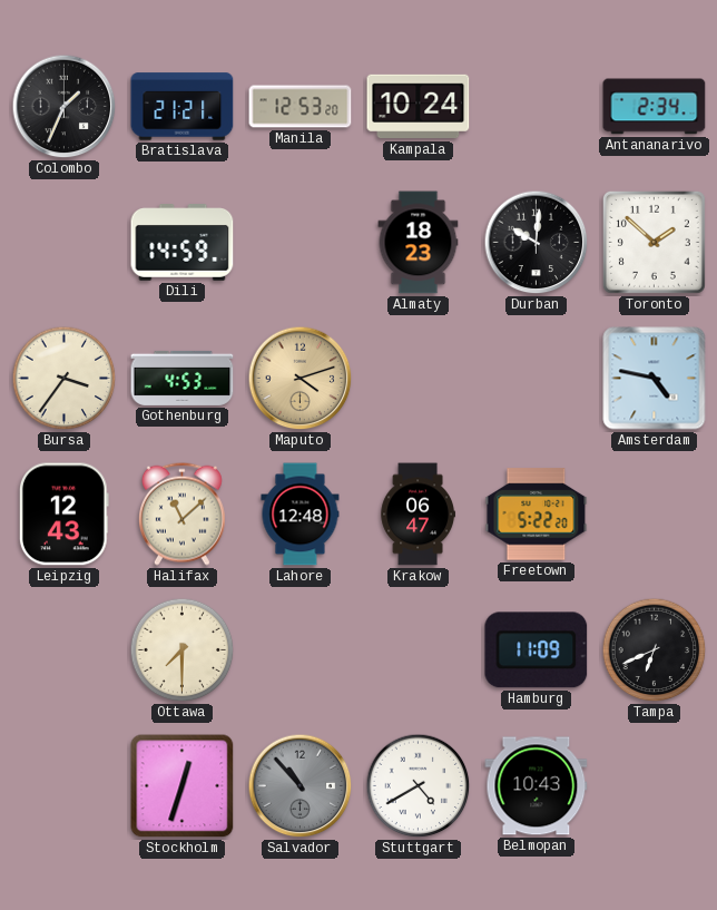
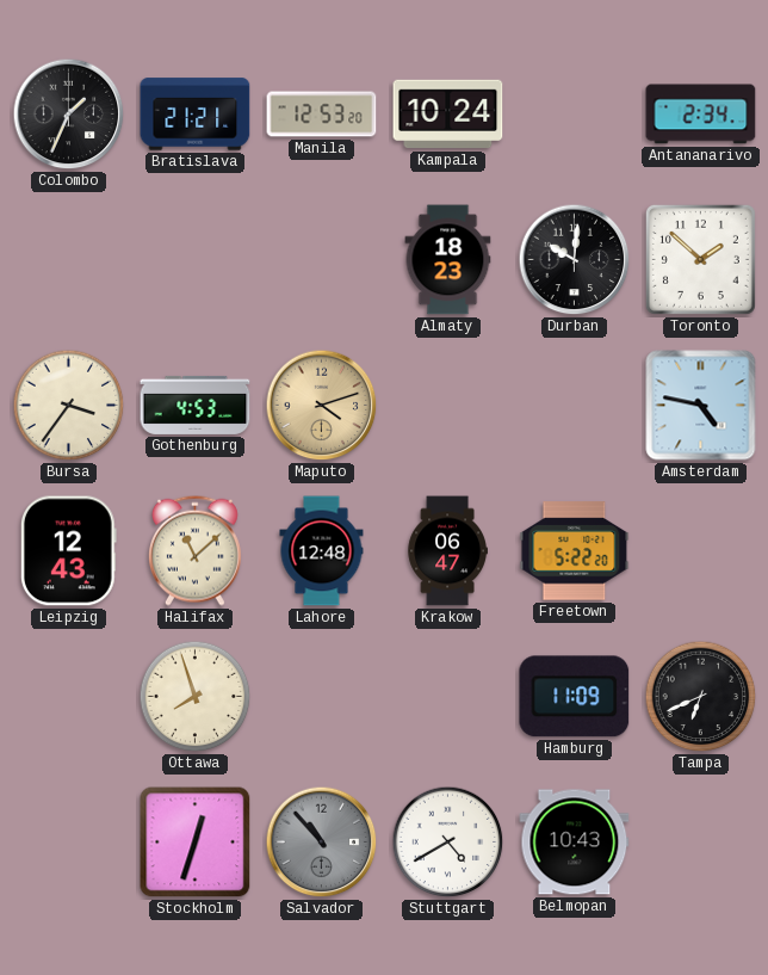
Dili: 14:59 -> none (183, 243)
Ottawa: 7:30 -> 7:57 (196, 697)
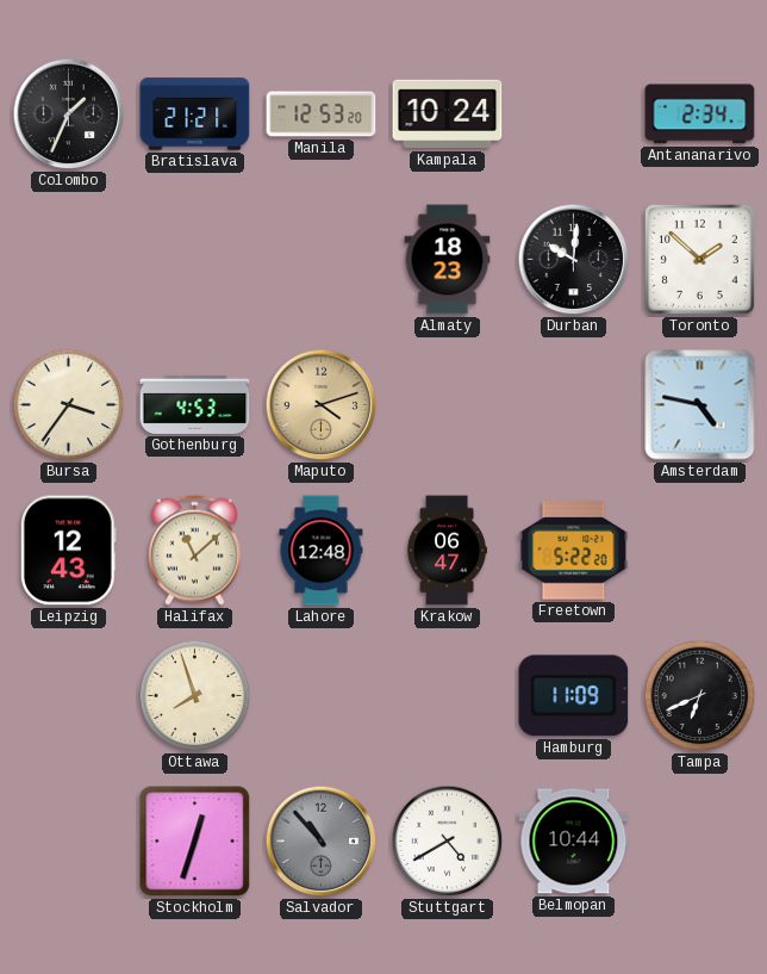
Belmopan: 10:43 -> 10:44 (574, 842)
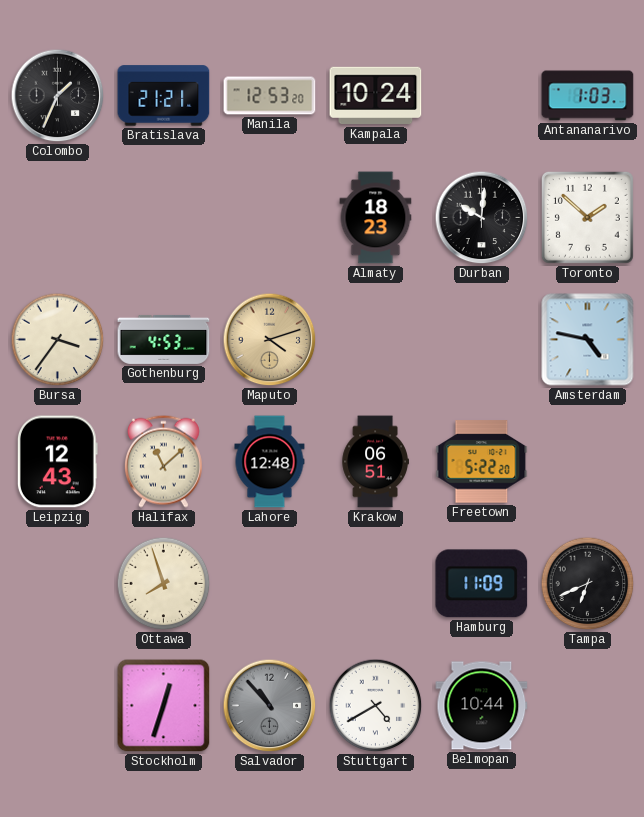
Antananarivo: 2:34 -> 1:03 (588, 96)
Krakow: 06:47 -> 06:51 (375, 462)
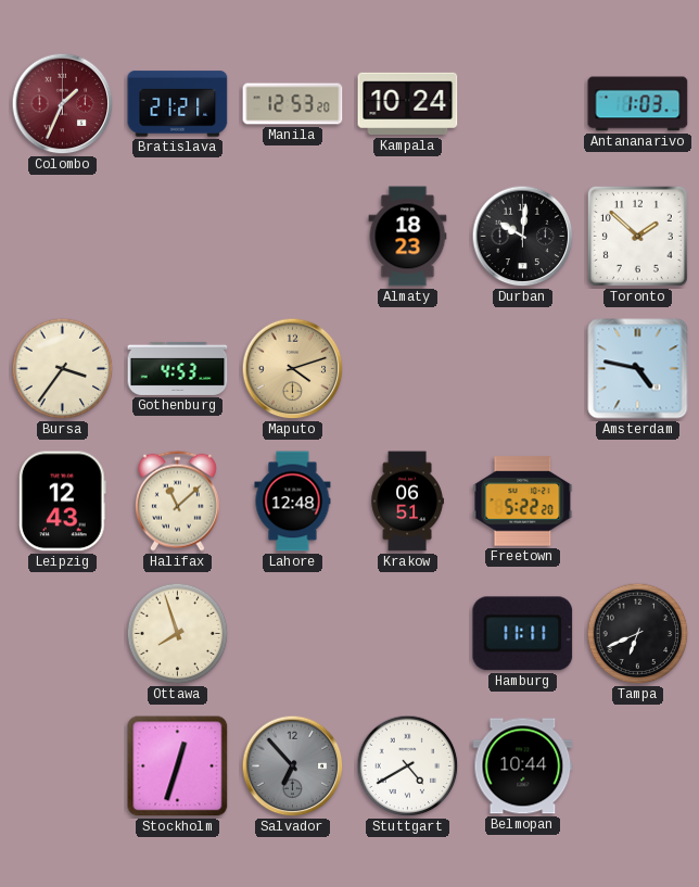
Colombo dial: black -> burgundy (63, 104)
Hamburg: 11:09 -> 11:11 (523, 634)
Salvador: 10:53 -> 6:53 (293, 766)
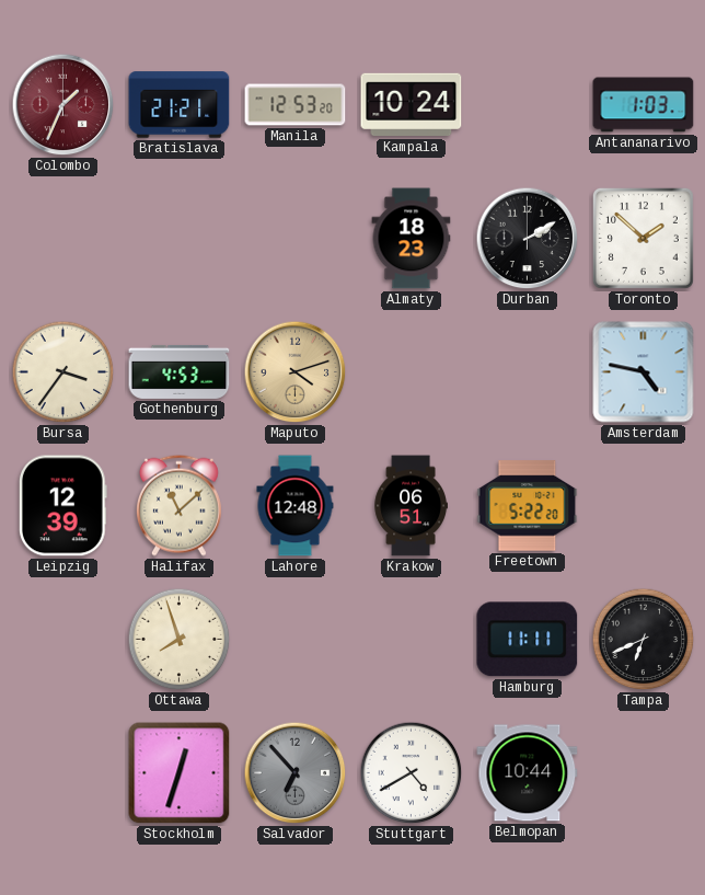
Durban: 10:01 -> 2:10 (528, 239)
Leipzig: 12:43 -> 12:39 (62, 506)
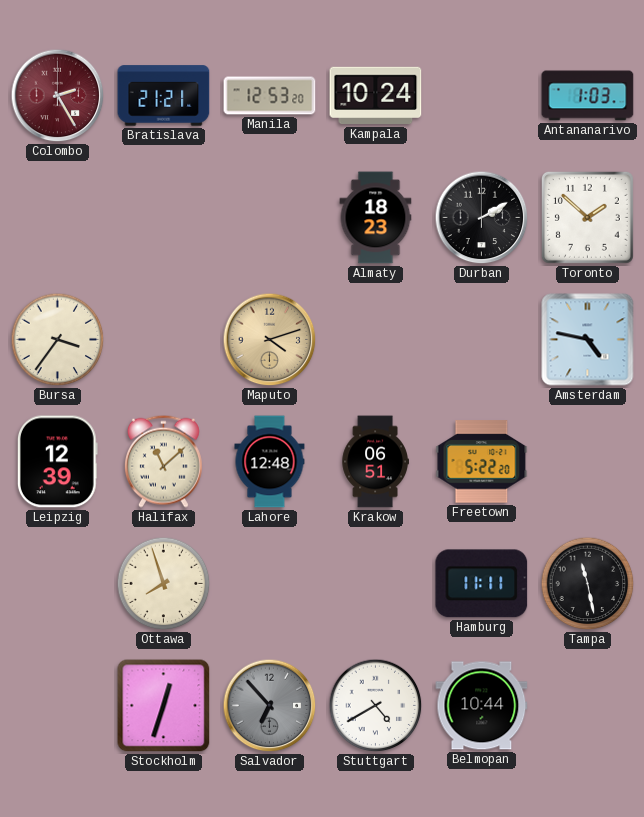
Colombo: 1:34 -> 2:25 (58, 96)
Gothenburg: 4:53 -> none (180, 371)
Tampa: 6:41 -> 11:28 (588, 584)
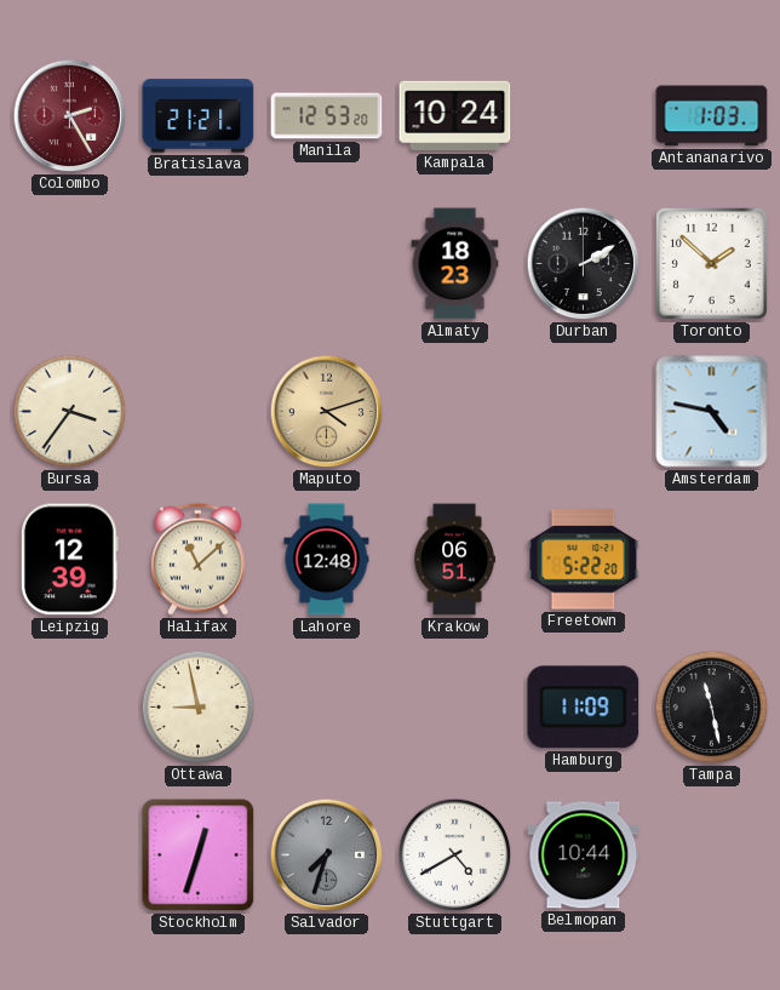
Ottawa: 7:57 -> 8:58 (199, 708)
Hamburg: 11:11 -> 11:09 (584, 708)
Salvador: 6:53 -> 7:33 (327, 855)
